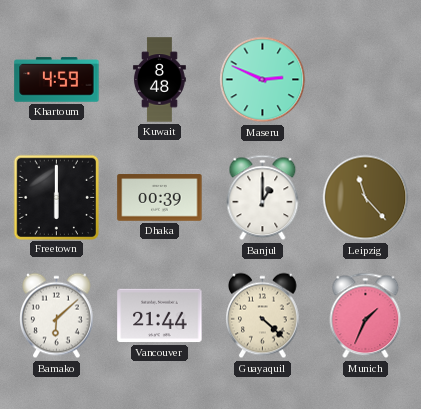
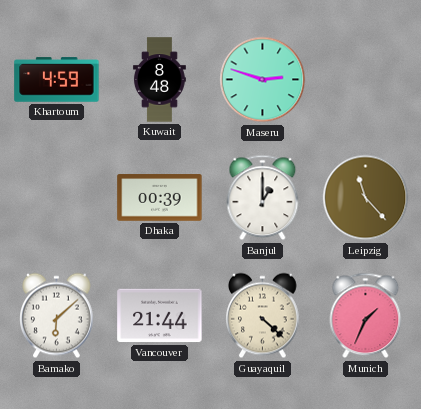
Maseru: 2:49 -> 2:48 (263, 80)
Freetown: 6:00 -> none (56, 197)
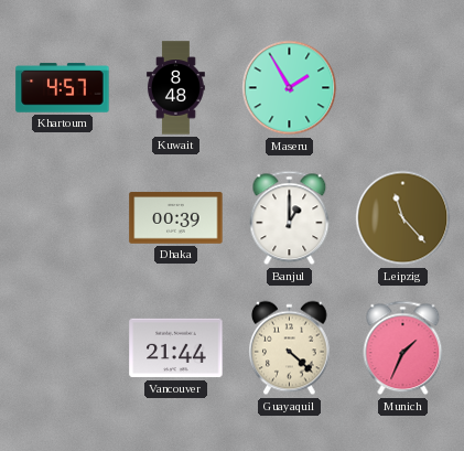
Khartoum: 4:59 -> 4:57 (63, 88)
Maseru: 2:48 -> 1:55 (290, 88)
Bamako: 6:08 -> none (57, 316)
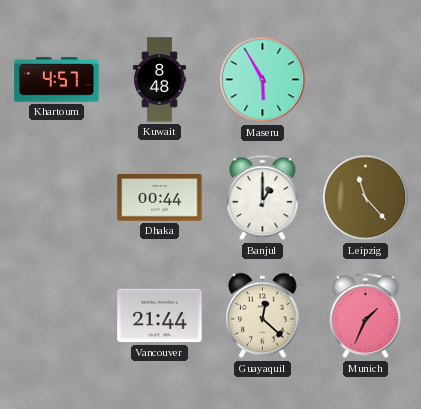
Maseru: 1:55 -> 5:55 (263, 80)
Dhaka: 00:39 -> 00:44 (160, 198)
Guayaquil: 4:22 -> 12:22 (263, 316)
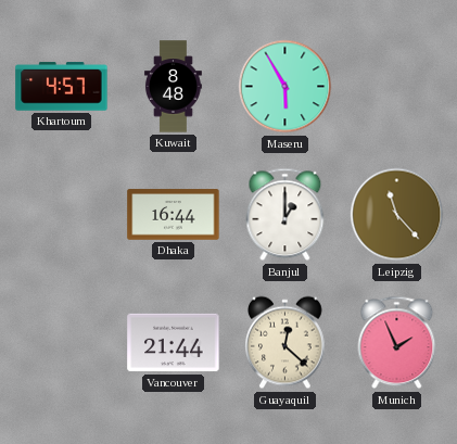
Dhaka: 00:44 -> 16:44 (174, 215)
Munich: 1:34 -> 1:56 (397, 343)
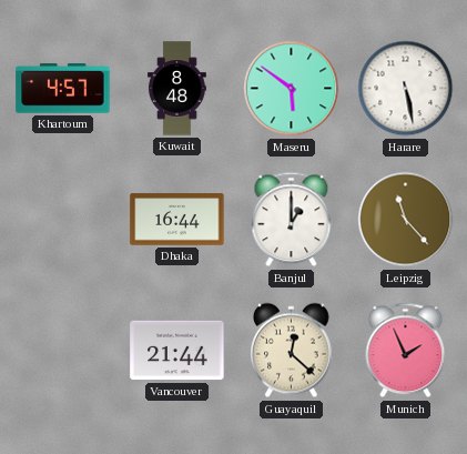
Maseru: 5:55 -> 5:51 (292, 89)
Harare: none -> 5:28 (406, 89)
